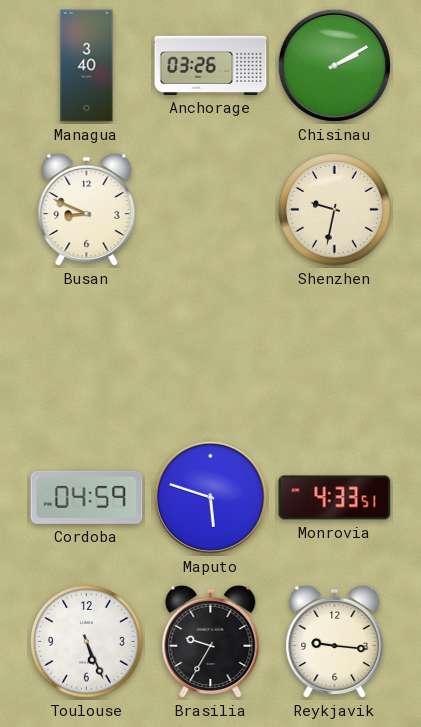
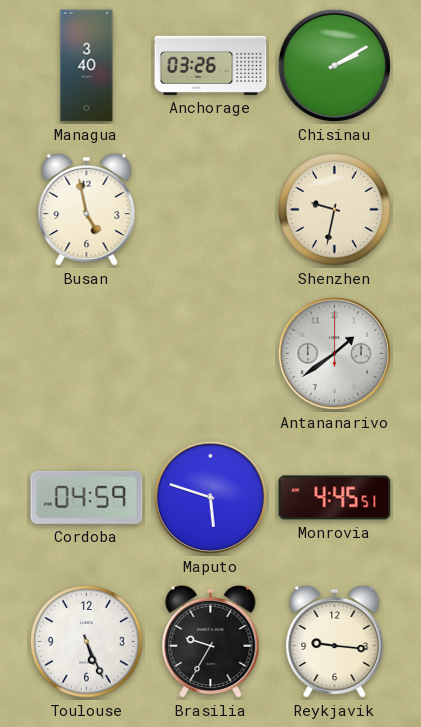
Busan: 8:49 -> 4:58 (87, 210)
Antananarivo: none -> 1:39 (334, 353)
Monrovia: 4:33 -> 4:45 (335, 498)
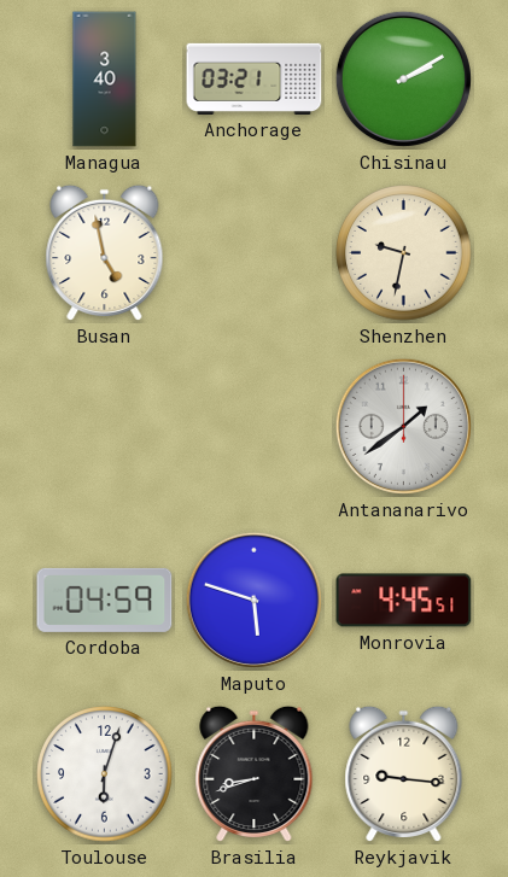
Anchorage: 03:26 -> 03:21 (255, 78)
Toulouse: 5:26 -> 6:03 (105, 774)
Brasilia: 9:35 -> 8:42 (255, 774)
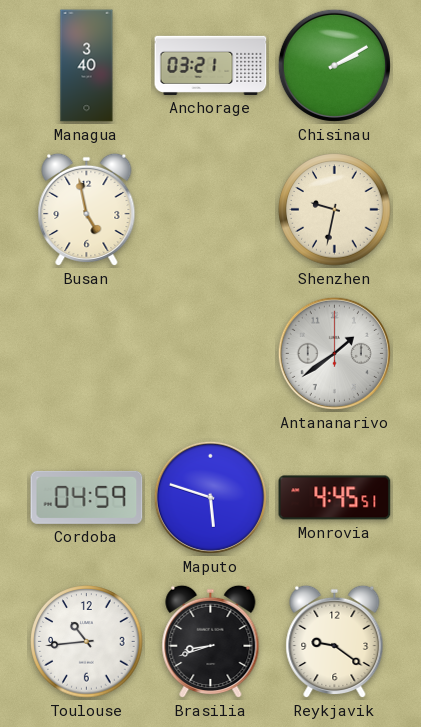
Toulouse: 6:03 -> 10:44 (87, 642)
Reykjavik: 9:16 -> 9:21 (335, 642)
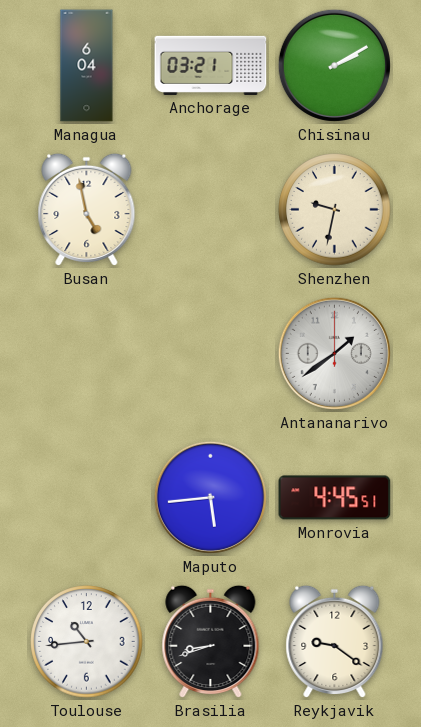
Managua: 3:40 -> 6:04 (87, 66)
Cordoba: 04:59 -> none (87, 497)
Maputo: 5:48 -> 5:44 (210, 497)
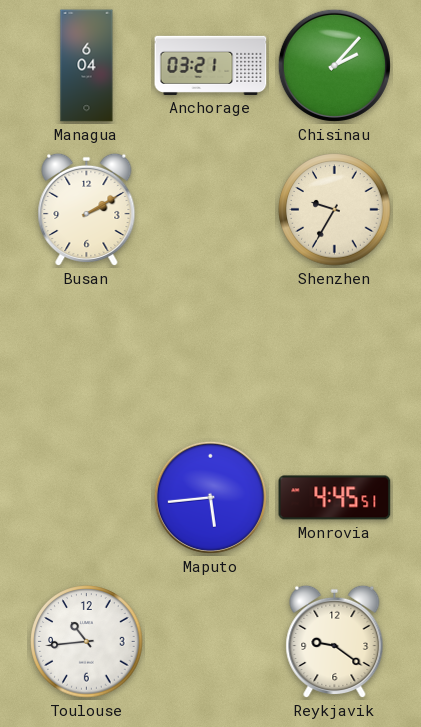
Chisinau: 2:10 -> 2:07 (334, 65)
Busan: 4:58 -> 2:10 (87, 210)
Shenzhen: 9:32 -> 9:35 (335, 210)
Antananarivo: 1:39 -> none (334, 353)
Brasilia: 8:42 -> none (211, 642)
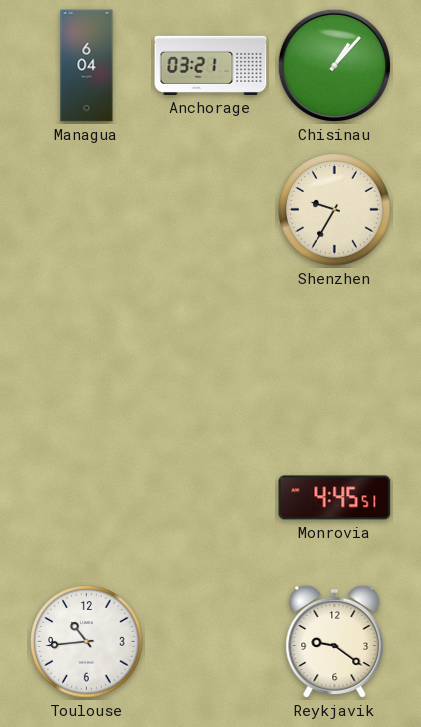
Chisinau: 2:07 -> 1:07 (334, 65)
Busan: 2:10 -> none (87, 210)
Maputo: 5:44 -> none (210, 497)
